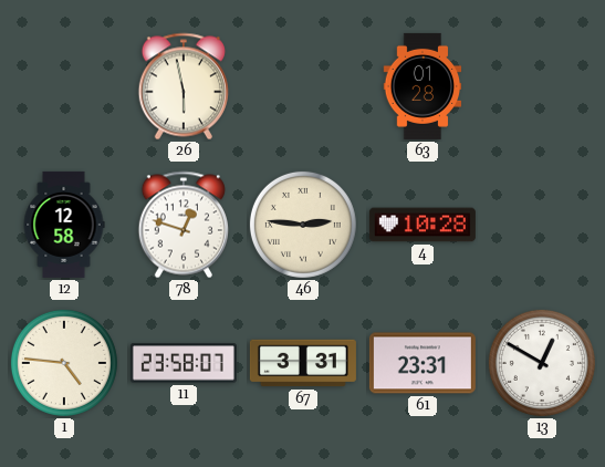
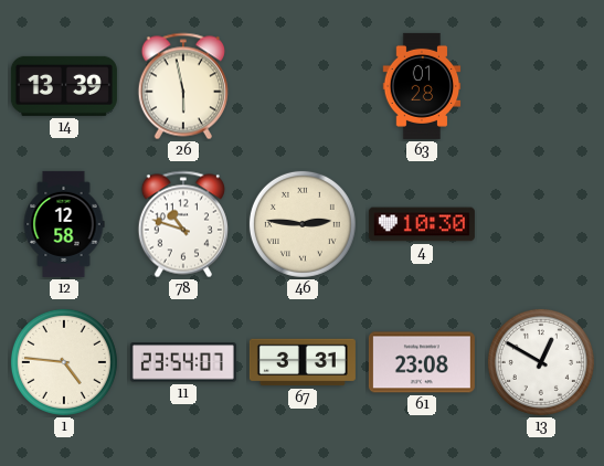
14: none -> 13:39 (64, 86)
78: 12:48 -> 10:48 (183, 224)
4: 10:28 -> 10:30 (422, 224)
11: 23:58 -> 23:54 (183, 362)
61: 23:31 -> 23:08 (422, 362)
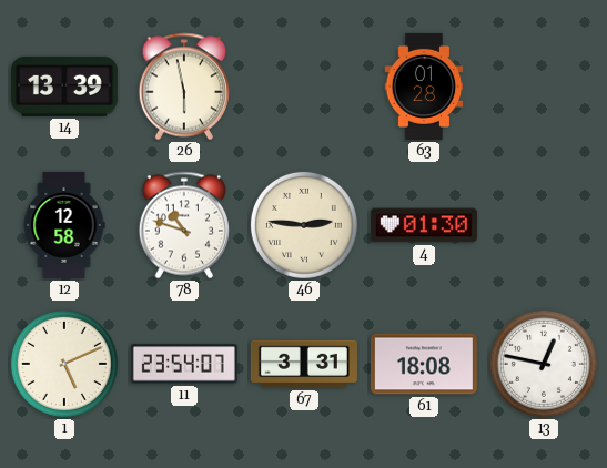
4: 10:30 -> 01:30 (424, 225)
1: 4:46 -> 5:11 (64, 364)
61: 23:08 -> 18:08 (424, 364)
13: 12:50 -> 12:47 (544, 364)
